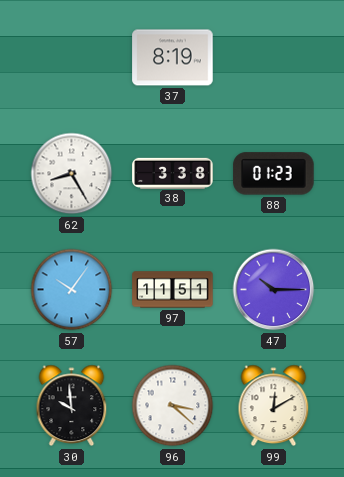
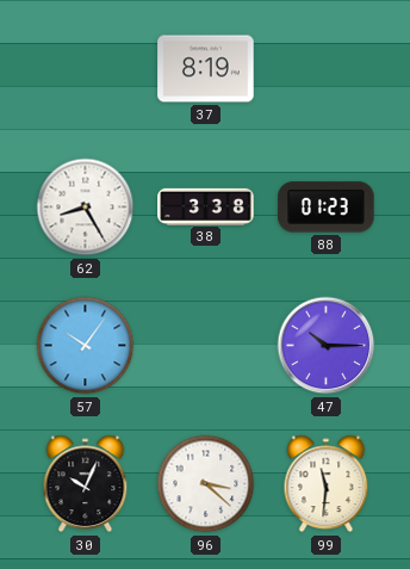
97: 11:51 -> none (173, 290)
30: 9:59 -> 10:04 (86, 484)
99: 12:10 -> 11:31 (327, 484)
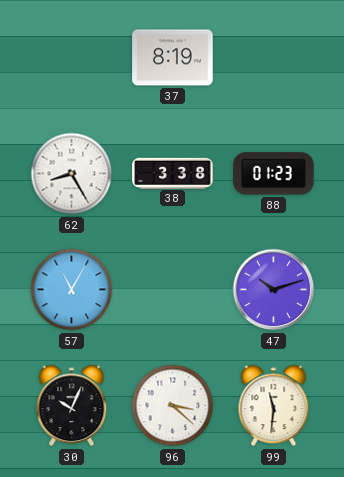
57: 10:06 -> 11:05 (72, 290)
47: 10:15 -> 10:12 (274, 290)
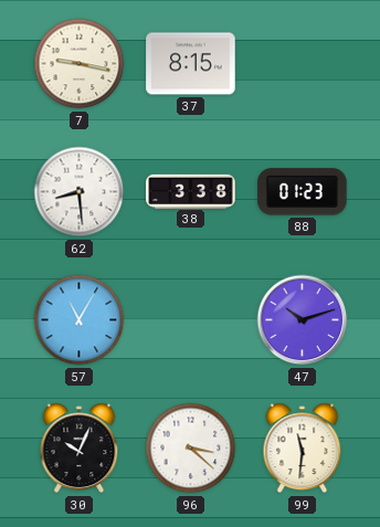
7: none -> 9:17 (80, 64)
37: 8:19 -> 8:15 (191, 64)
62: 8:25 -> 8:29 (80, 192)
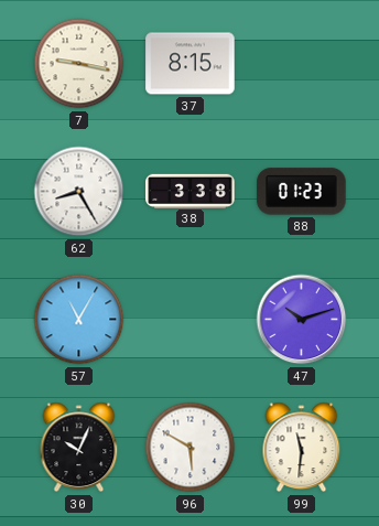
62: 8:29 -> 8:25 (79, 192)
96: 3:22 -> 5:50 (191, 448)
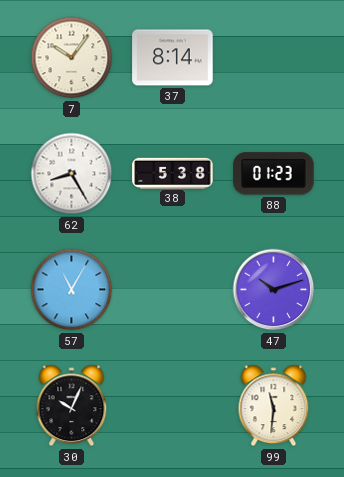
7: 9:17 -> 10:06 (72, 58)
37: 8:15 -> 8:14 (173, 58)
38: 3:38 -> 5:38 (173, 173)
96: 5:50 -> none (191, 448)
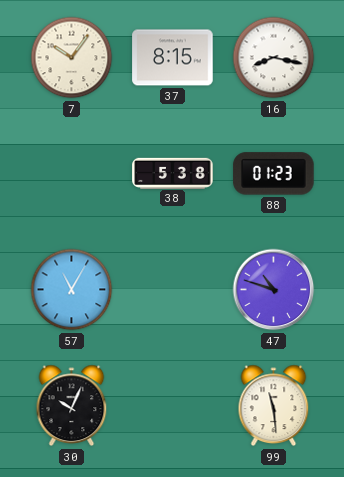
37: 8:14 -> 8:15 (173, 58)
16: none -> 8:17 (274, 58)
62: 8:25 -> none (72, 174)
47: 10:12 -> 10:48 (274, 290)
99: 11:31 -> 11:29 (274, 406)
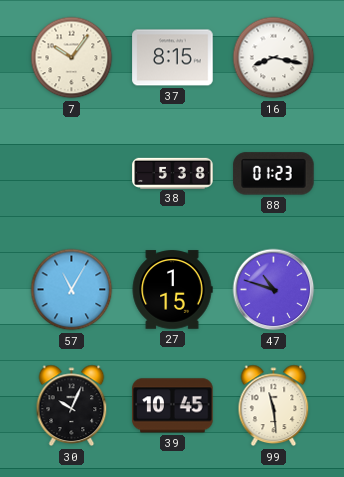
27: none -> 1:15 (172, 290)
39: none -> 10:45 (173, 406)
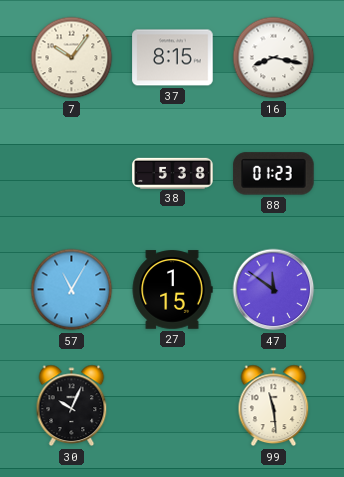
47: 10:48 -> 11:51 (274, 290)
39: 10:45 -> none (173, 406)
